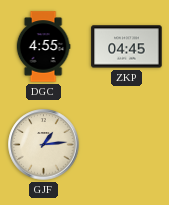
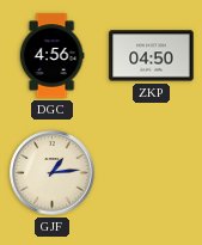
DGC: 4:55 -> 4:56 (51, 56)
ZKP: 04:45 -> 04:50 (152, 56)
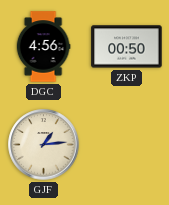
ZKP: 04:50 -> 00:50 (127, 47)
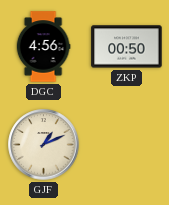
GJF: 1:14 -> 1:11 (44, 145)
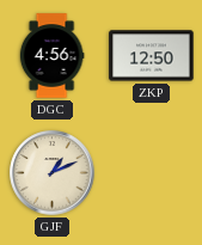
ZKP: 00:50 -> 12:50 (152, 56)
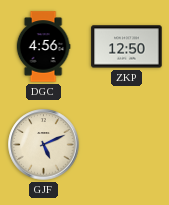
GJF: 1:11 -> 5:11 (44, 145)
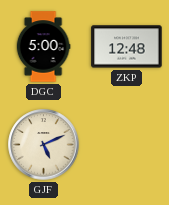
DGC: 4:56 -> 5:00 (43, 47)
ZKP: 12:50 -> 12:48 (127, 47)
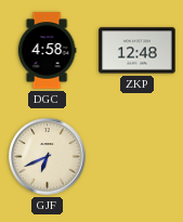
DGC: 5:00 -> 4:58 (47, 51)
GJF: 5:11 -> 6:41 (48, 157)
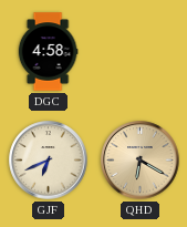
ZKP: 12:48 -> none (138, 51)
QHD: none -> 6:20 (141, 161)
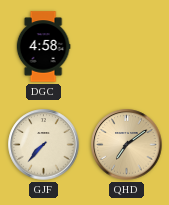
GJF: 6:41 -> 7:37 (44, 145)
QHD: 6:20 -> 7:09 (127, 145)
